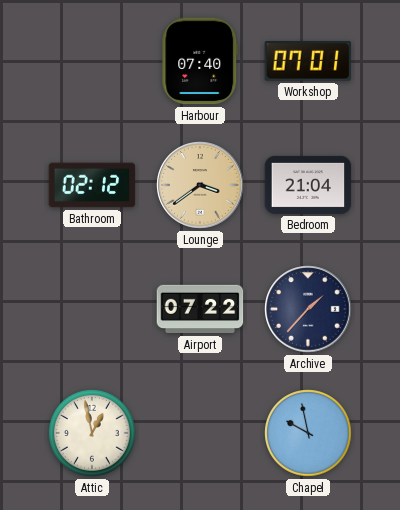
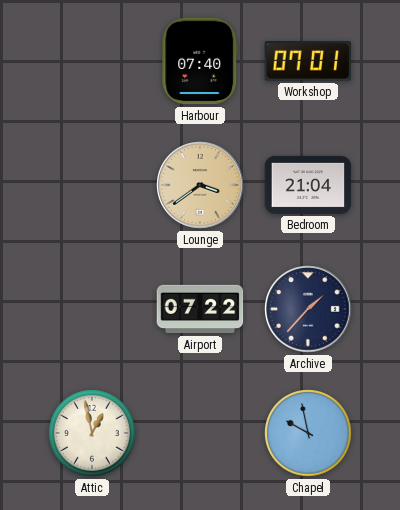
Bathroom: 02:12 -> none (92, 185)
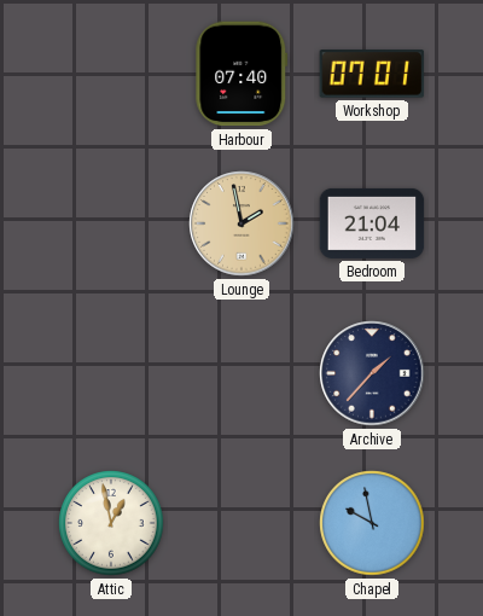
Lounge: 3:39 -> 1:58 (241, 223)
Airport: 07:22 -> none (200, 309)
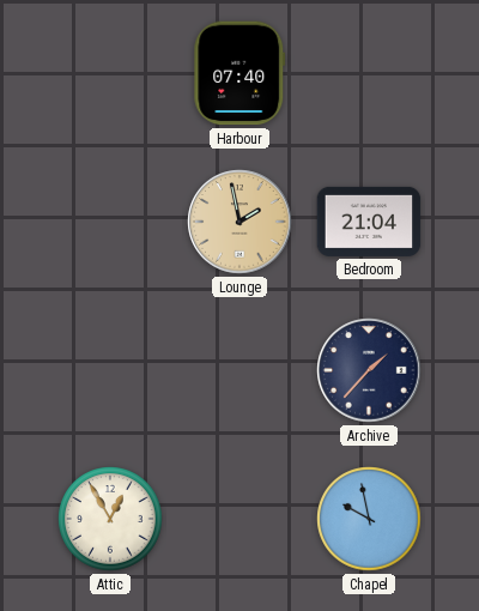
Workshop: 07:01 -> none (372, 74)
Attic: 12:58 -> 12:55 (110, 519)
